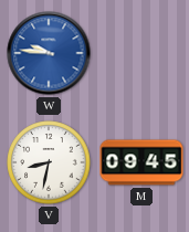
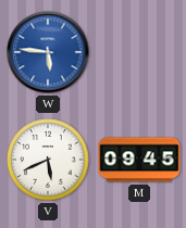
W: 9:46 -> 5:46 (48, 52)
V: 8:32 -> 5:41 (48, 160)
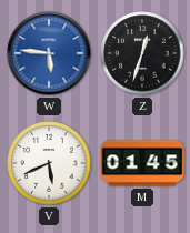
Z: none -> 12:33 (142, 53)
M: 09:45 -> 01:45 (142, 163)
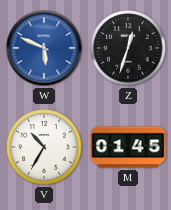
W: 5:46 -> 5:49 (44, 48)
V: 5:41 -> 10:35 (44, 147)
